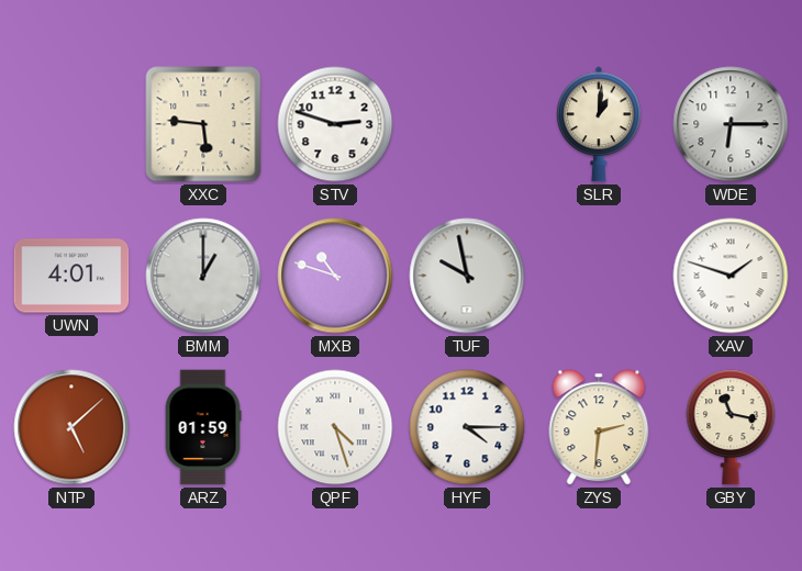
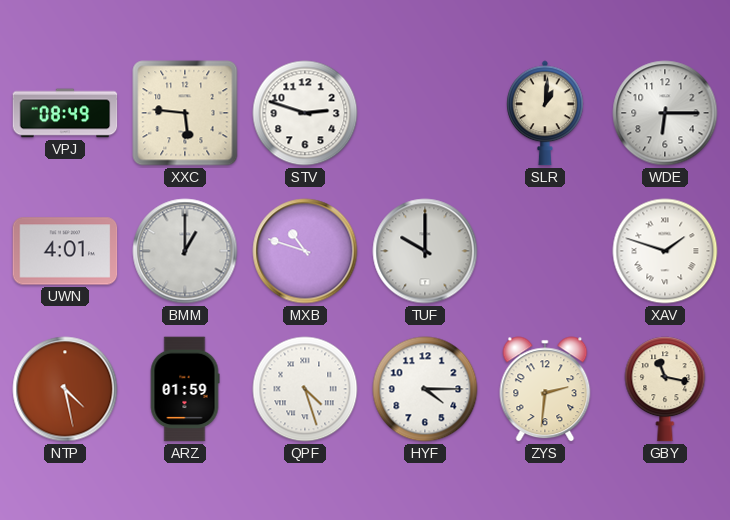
VPJ: none -> 08:49 (65, 113)
TUF: 9:58 -> 10:00 (425, 251)
NTP: 5:08 -> 4:28 (65, 389)
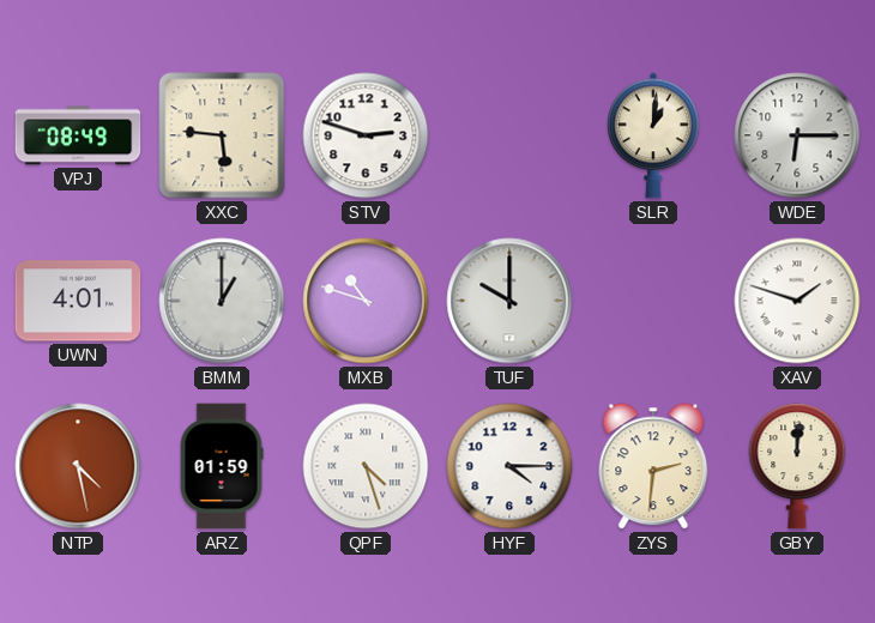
GBY: 11:17 -> 12:01 (797, 466)
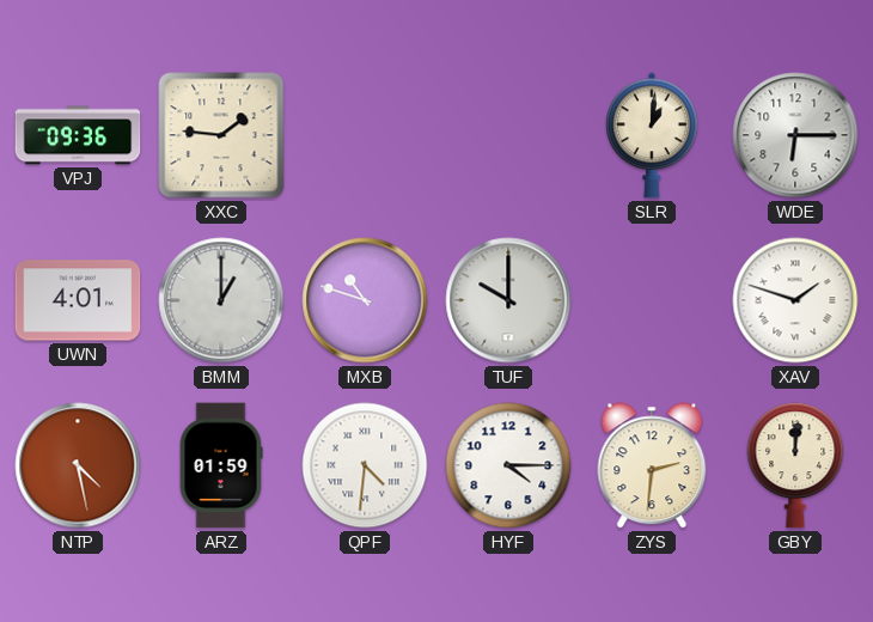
VPJ: 08:49 -> 09:36 (78, 135)
XXC: 5:46 -> 1:46 (221, 135)
STV: 2:48 -> none (366, 135)
QPF: 4:27 -> 4:31 (365, 465)
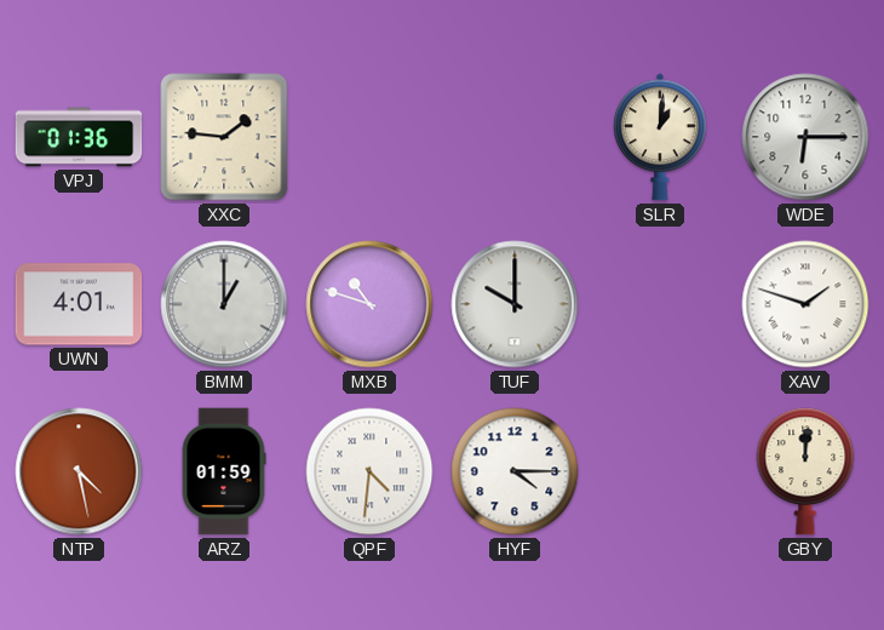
VPJ: 09:36 -> 01:36 (79, 137)
ZYS: 2:31 -> none (652, 465)
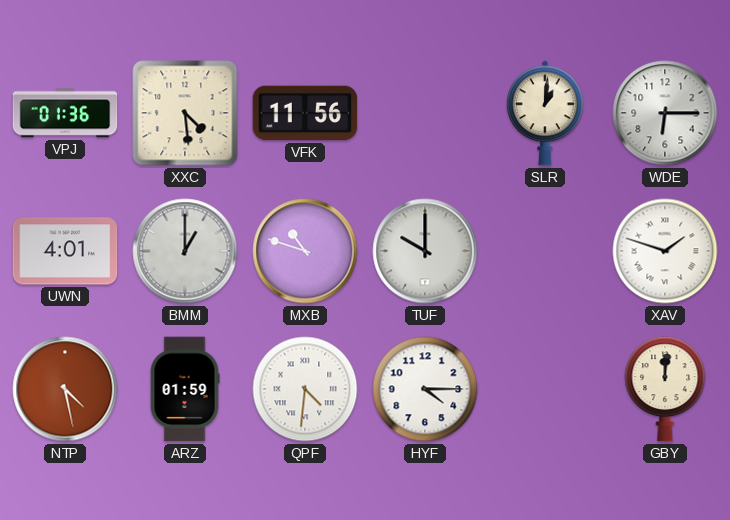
XXC: 1:46 -> 4:29 (185, 113)
VFK: none -> 11:56 (305, 113)
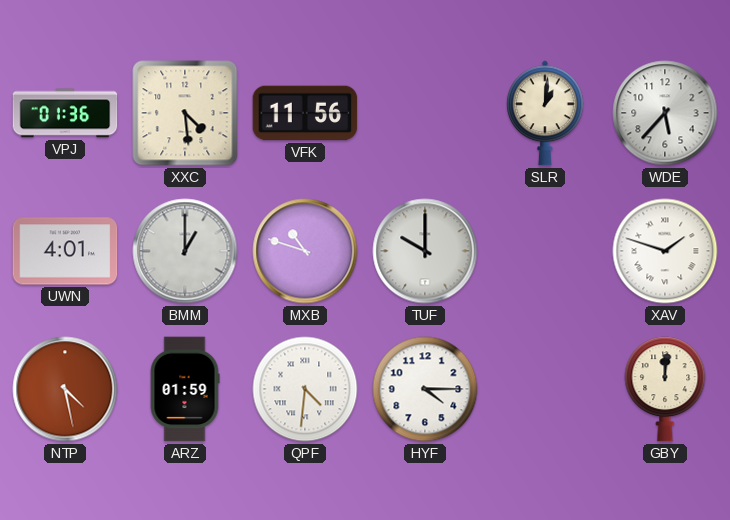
WDE: 6:15 -> 5:37 (665, 113)
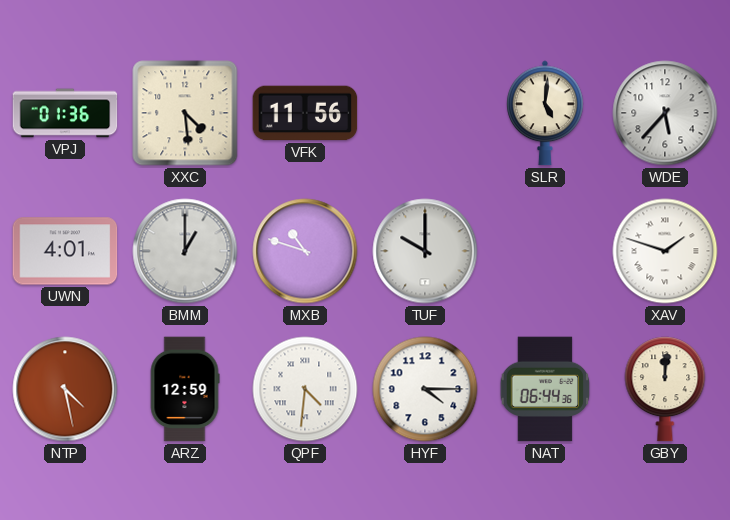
SLR: 1:01 -> 5:01 (545, 113)
ARZ: 01:59 -> 12:59 (185, 389)
NAT: none -> 06:44 (545, 389)
